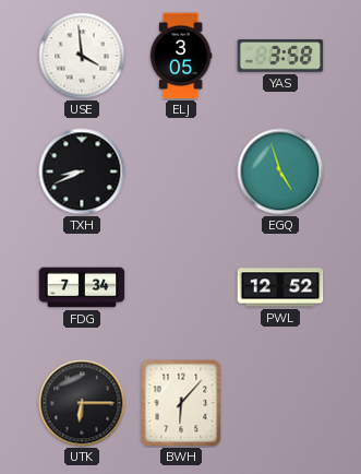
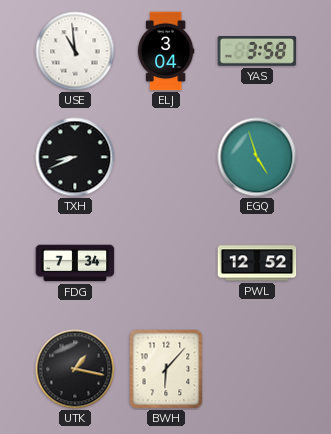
USE: 3:59 -> 10:59 (75, 51)
ELJ: 3:05 -> 3:04 (166, 51)
UTK: 6:15 -> 1:17 (75, 369)
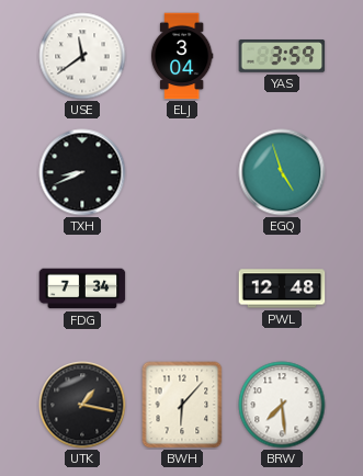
USE: 10:59 -> 11:39 (82, 56)
YAS: 3:58 -> 3:59 (282, 57)
PWL: 12:52 -> 12:48 (282, 288)
BRW: none -> 7:29 (282, 405)
